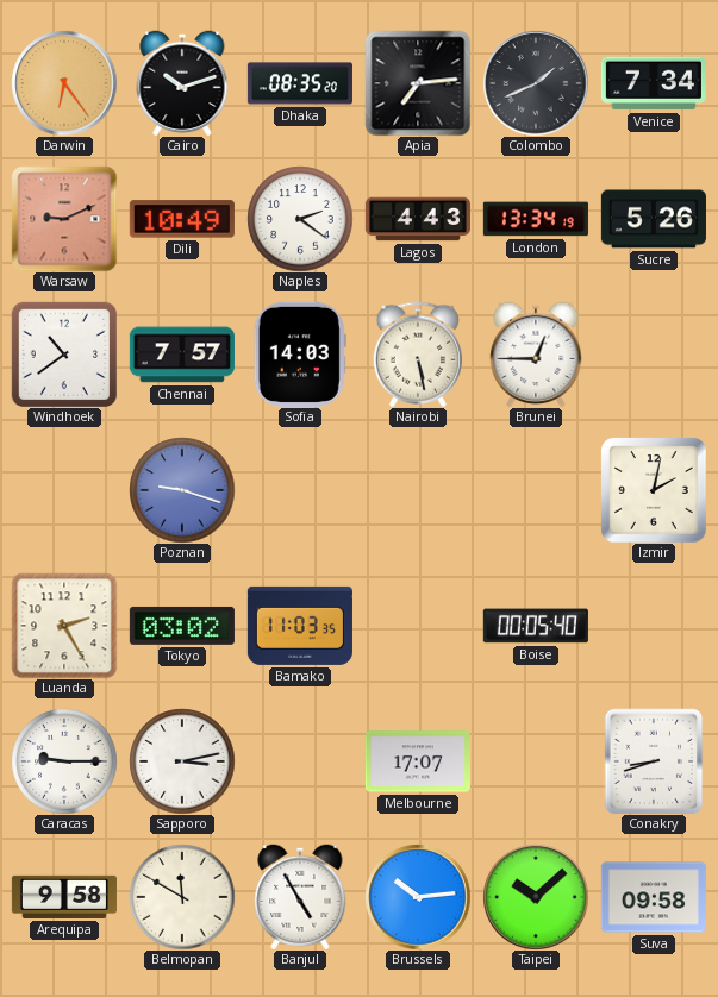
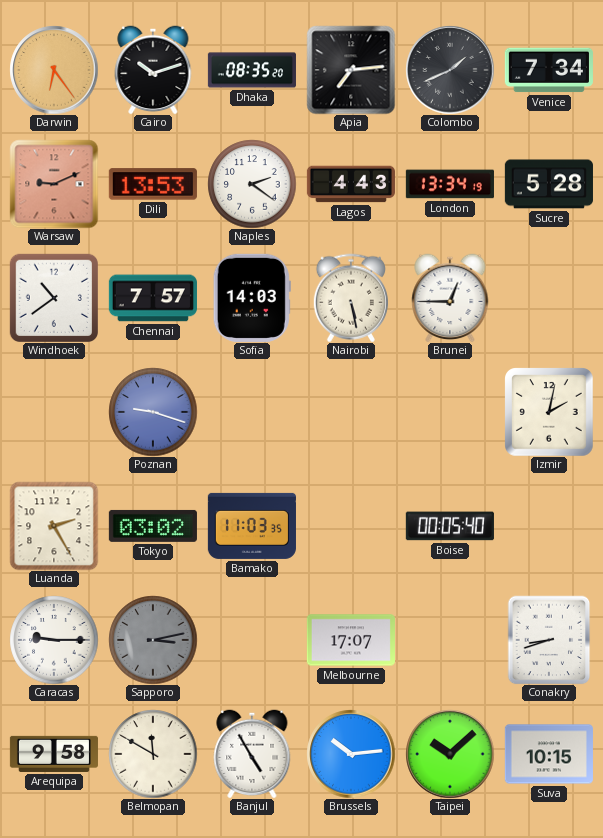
Dili: 10:49 -> 13:53 (153, 184)
Sucre: 5:26 -> 5:28 (549, 184)
Sapporo dial: white -> grey (153, 640)
Suva: 09:58 -> 10:15 (549, 754)
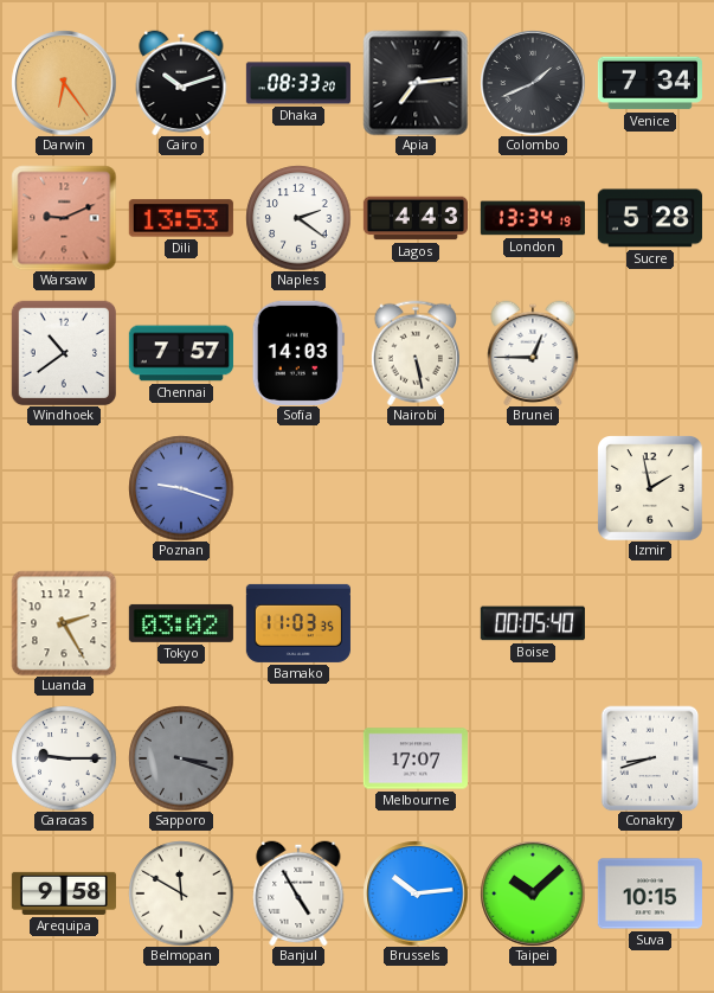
Dhaka: 08:35 -> 08:33 (298, 83)
Izmir: 2:02 -> 1:58 (650, 488)
Sapporo: 3:13 -> 3:18 (181, 758)
